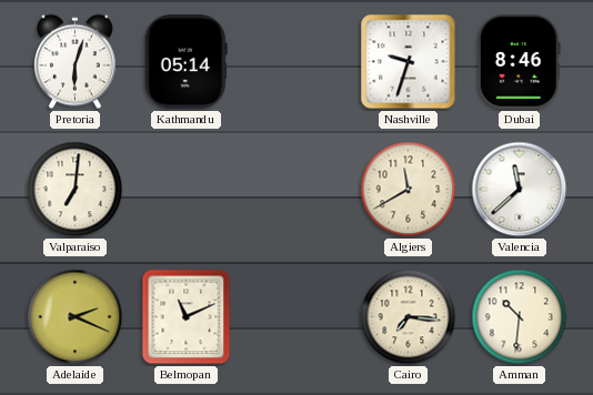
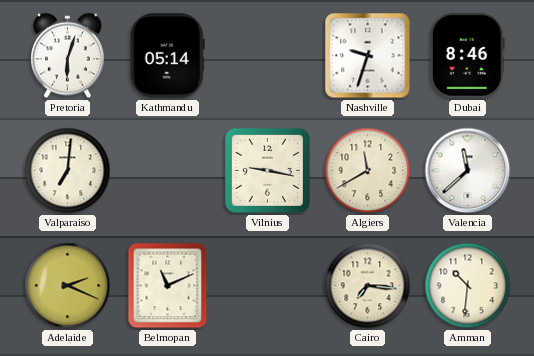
Vilnius: none -> 9:17 (267, 170)
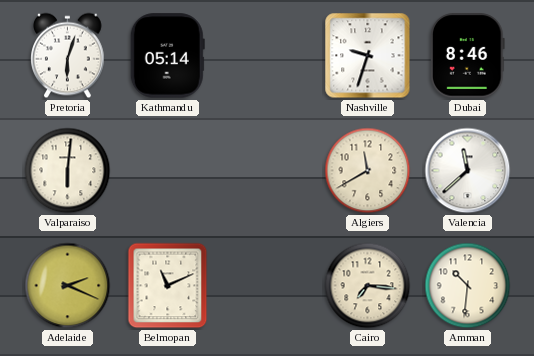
Valparaiso: 7:01 -> 6:01 (68, 171)
Vilnius: 9:17 -> none (267, 170)
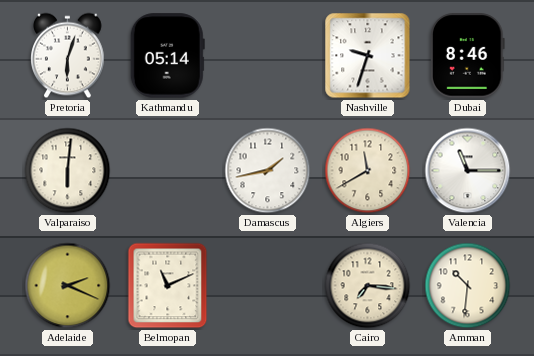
Damascus: none -> 1:43 (268, 171)
Valencia: 11:38 -> 11:15 (468, 171)
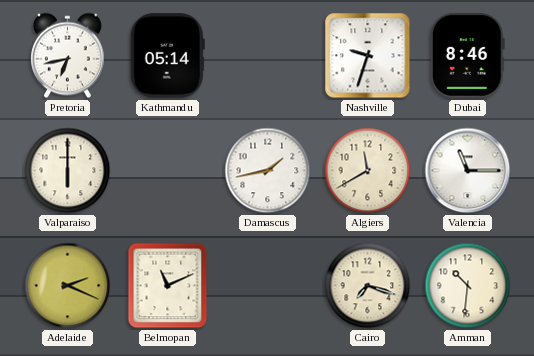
Pretoria: 6:03 -> 6:43 (68, 56)
Valparaiso: 6:01 -> 6:00 (68, 171)
Cairo: 7:16 -> 7:18 (368, 286)
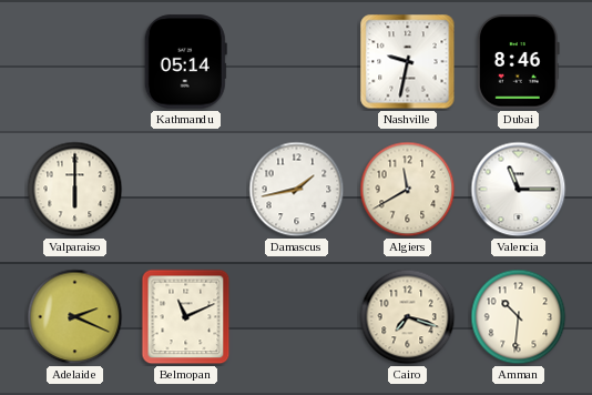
Pretoria: 6:43 -> none (68, 56)
Nashville: 9:33 -> 9:32 (408, 62)
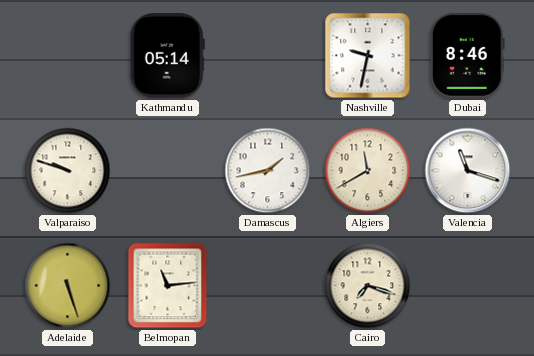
Valparaiso: 6:00 -> 9:48 (68, 171)
Valencia: 11:15 -> 11:18 (468, 171)
Adelaide: 2:19 -> 5:27 (68, 286)
Belmopan: 11:11 -> 11:14 (168, 286)
Amman: 10:31 -> none (519, 317)
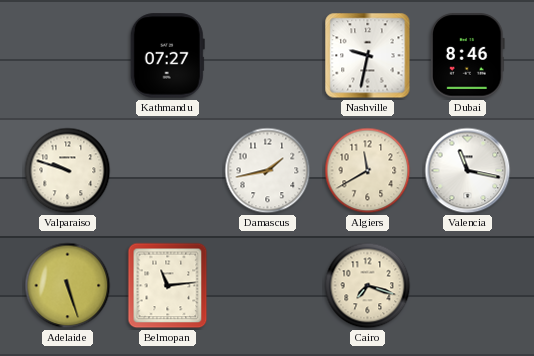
Kathmandu: 05:14 -> 07:27 (167, 56)
Valencia: 11:18 -> 11:17 (468, 171)
